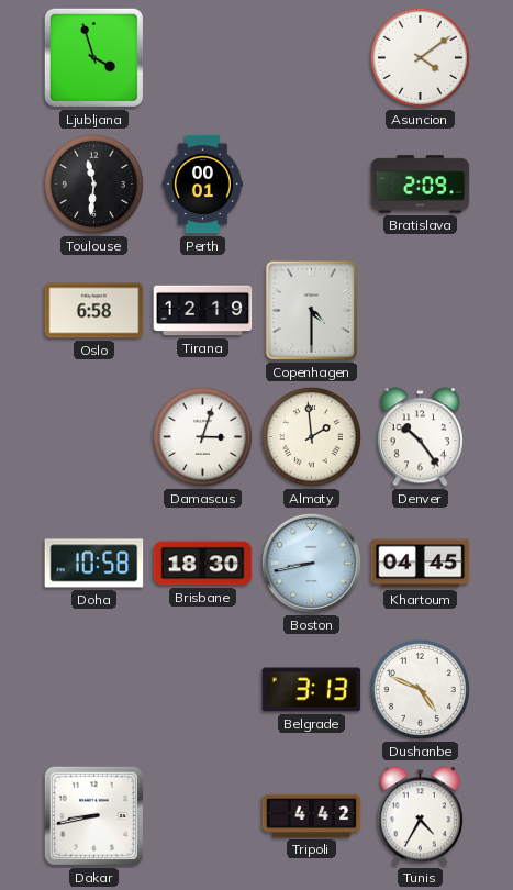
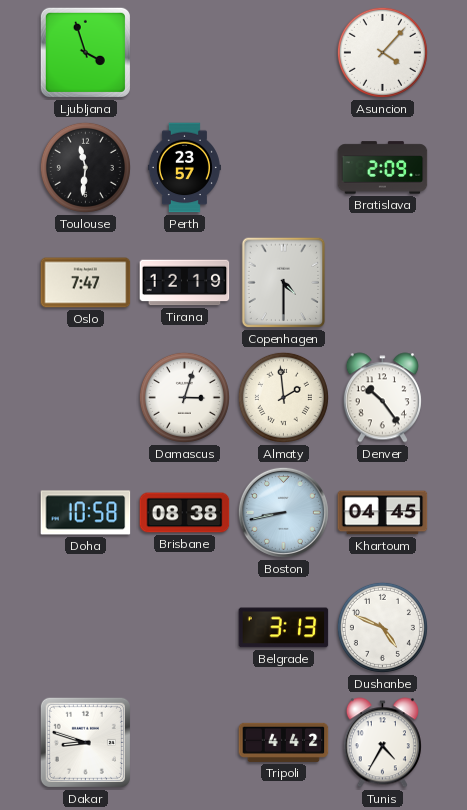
Asuncion: 4:09 -> 4:07 (382, 52)
Perth: 00:01 -> 23:57 (184, 168)
Oslo: 6:58 -> 7:47 (86, 283)
Brisbane: 18:30 -> 08:38 (185, 513)
Dakar: 8:43 -> 8:48 (85, 742)
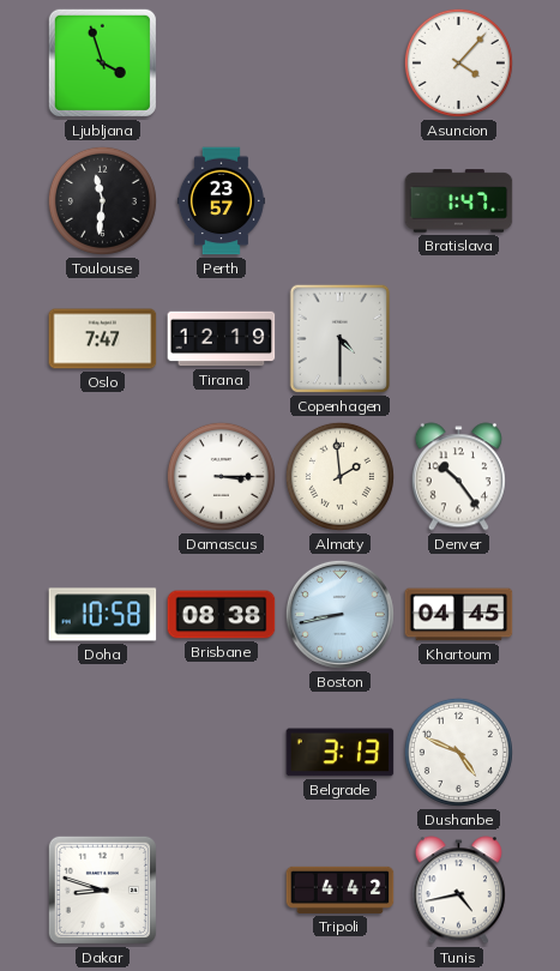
Bratislava: 2:09 -> 1:47 (459, 201)
Damascus: 3:03 -> 3:15 (221, 476)
Tunis: 4:35 -> 4:43 (458, 891)
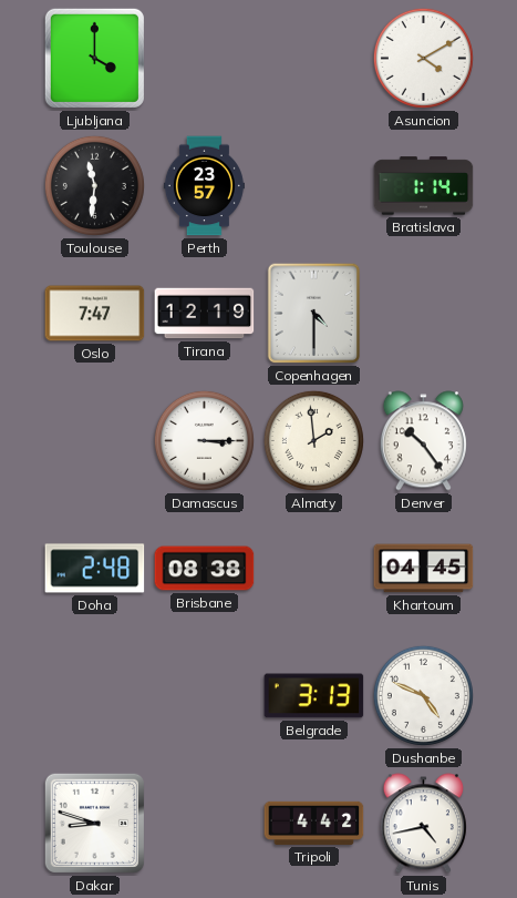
Ljubljana: 3:57 -> 4:00 (94, 58)
Asuncion: 4:07 -> 4:10 (423, 58)
Bratislava: 1:47 -> 1:14 (424, 186)
Doha: 10:58 -> 2:48 (95, 569)
Boston: 8:43 -> none (339, 614)
